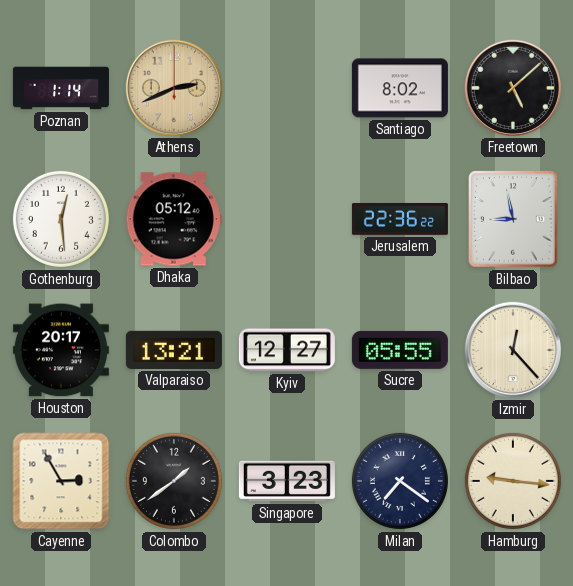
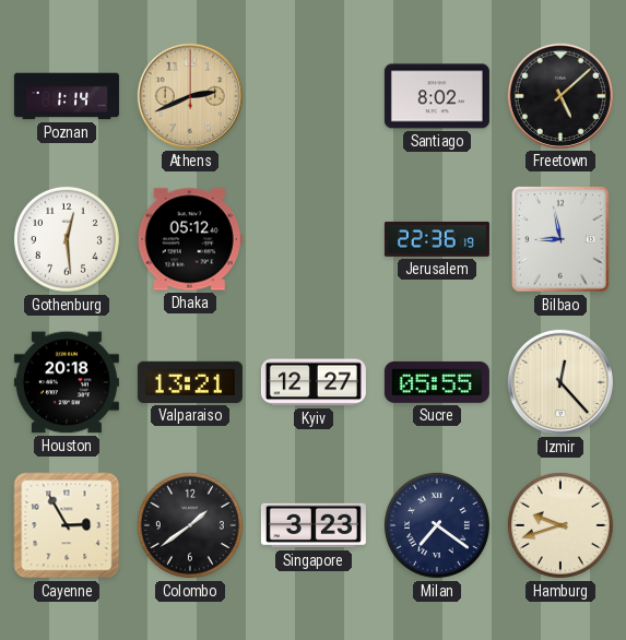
Jerusalem: 22:36:22 -> 22:36:19 (437, 239)
Houston: 20:17 -> 20:18 (67, 382)
Hamburg: 9:16 -> 9:42 (560, 525)
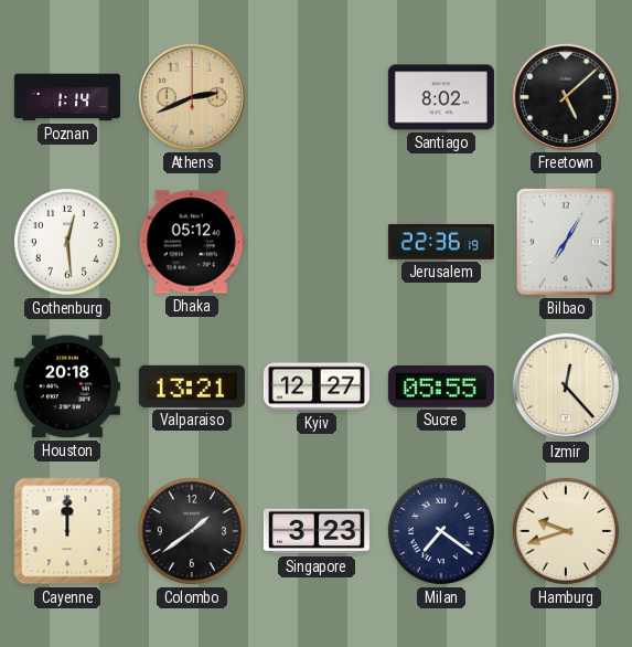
Bilbao: 8:58 -> 7:05 (567, 243)
Cayenne: 2:55 -> 12:00 (67, 531)
